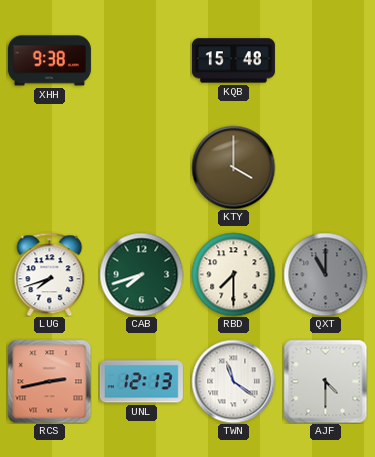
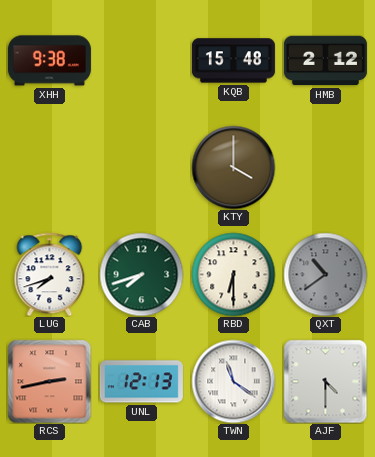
HMB: none -> 2:12 (325, 61)
RBD: 7:30 -> 6:30 (233, 274)
QXT: 11:00 -> 10:39 (325, 274)
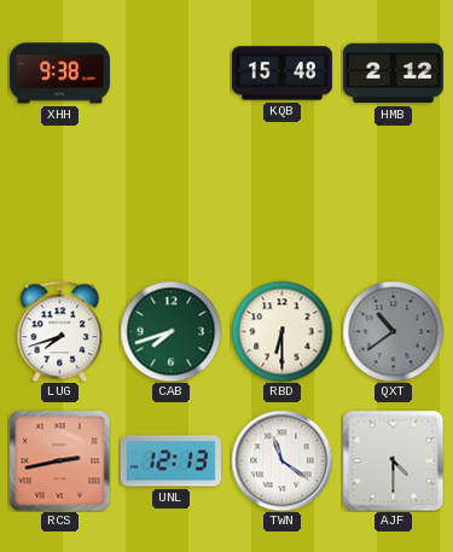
KTY: 4:00 -> none (233, 167)
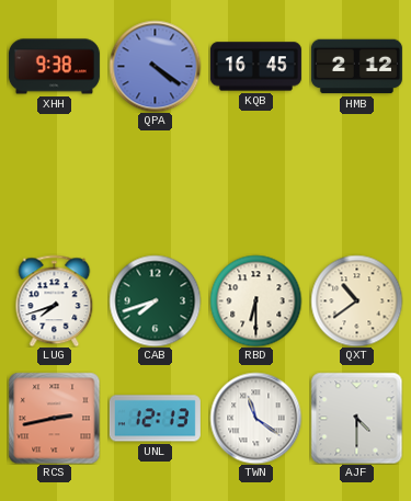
QPA: none -> 4:21 (155, 66)
KQB: 15:48 -> 16:45 (255, 67)
QXT dial: grey -> cream (356, 300)
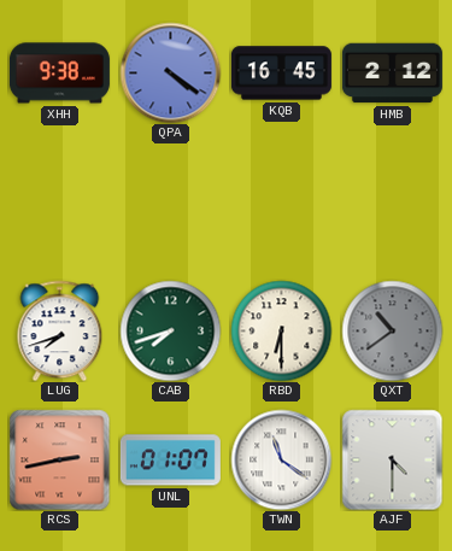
QXT dial: cream -> grey (392, 330)
UNL: 12:13 -> 01:07 (170, 461)
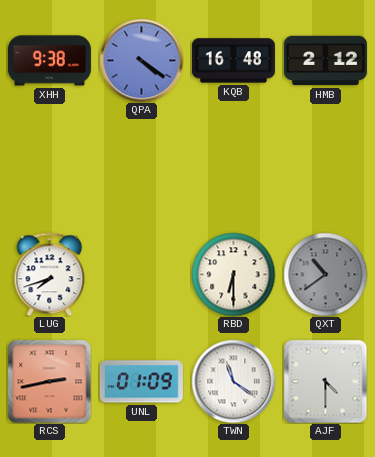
KQB: 16:45 -> 16:48 (233, 61)
CAB: 7:42 -> none (170, 330)
UNL: 01:07 -> 01:09 (141, 382)
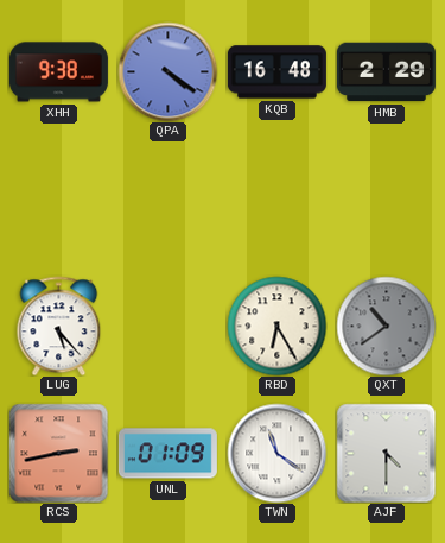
HMB: 2:12 -> 2:29 (386, 72)
LUG: 7:42 -> 5:23 (59, 326)
RBD: 6:30 -> 6:25 (276, 326)
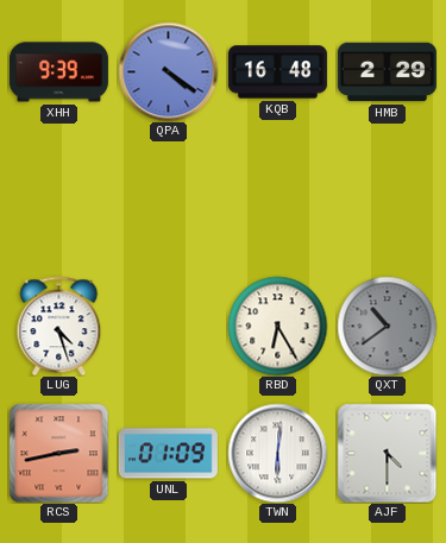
XHH: 9:38 -> 9:39 (58, 72)
LUG: 5:23 -> 4:27 (59, 326)
TWN: 11:21 -> 6:01 (277, 453)
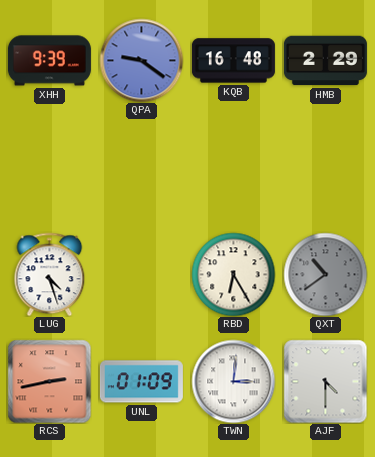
QPA: 4:21 -> 9:21 (141, 60)
TWN: 6:01 -> 3:01 (233, 381)
